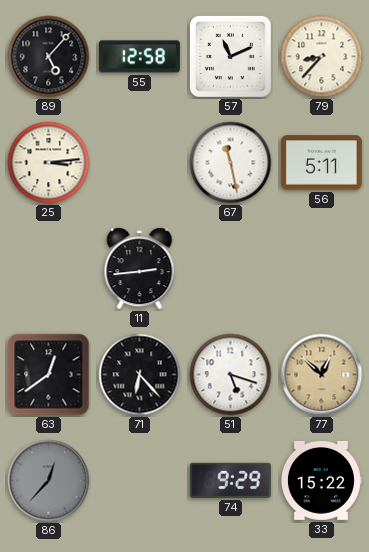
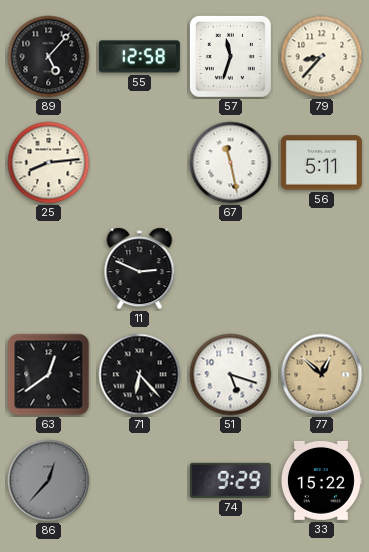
57: 11:11 -> 11:33 (230, 56)
25: 3:14 -> 8:14 (49, 163)
11: 2:44 -> 2:49 (140, 269)
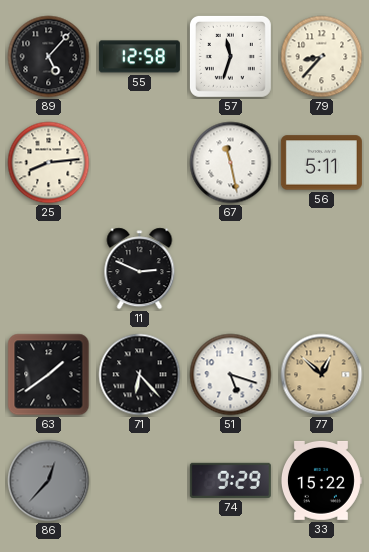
63: 12:39 -> 1:39 (49, 375)
